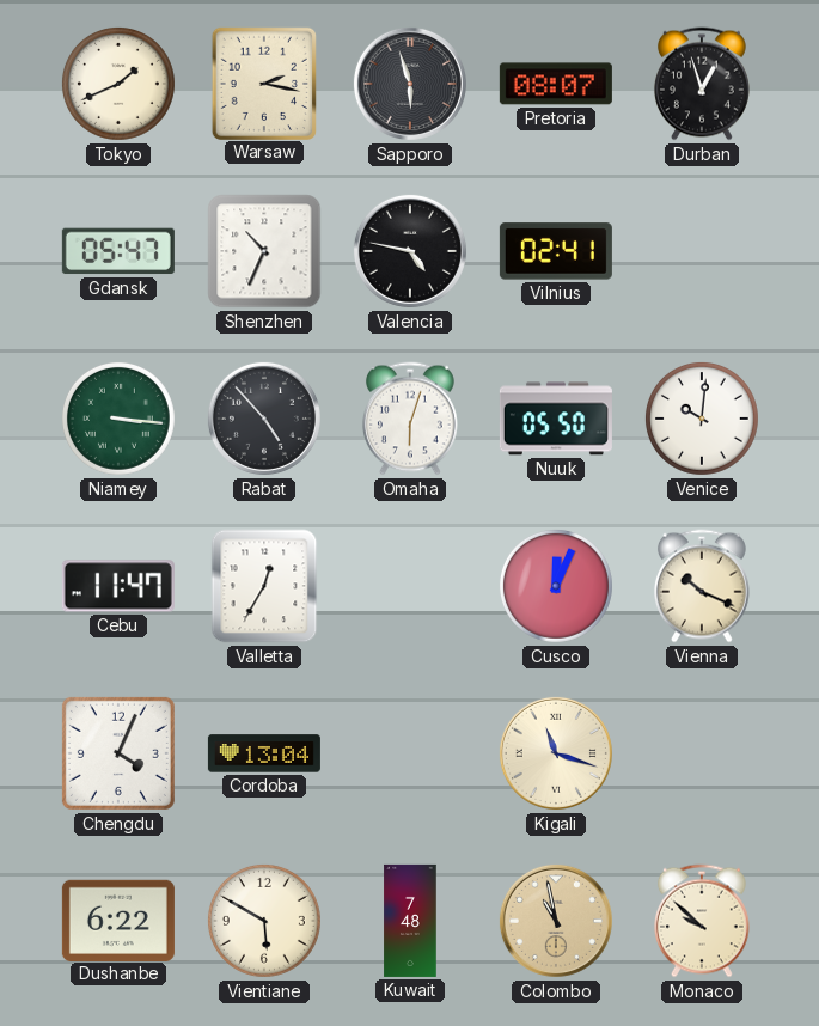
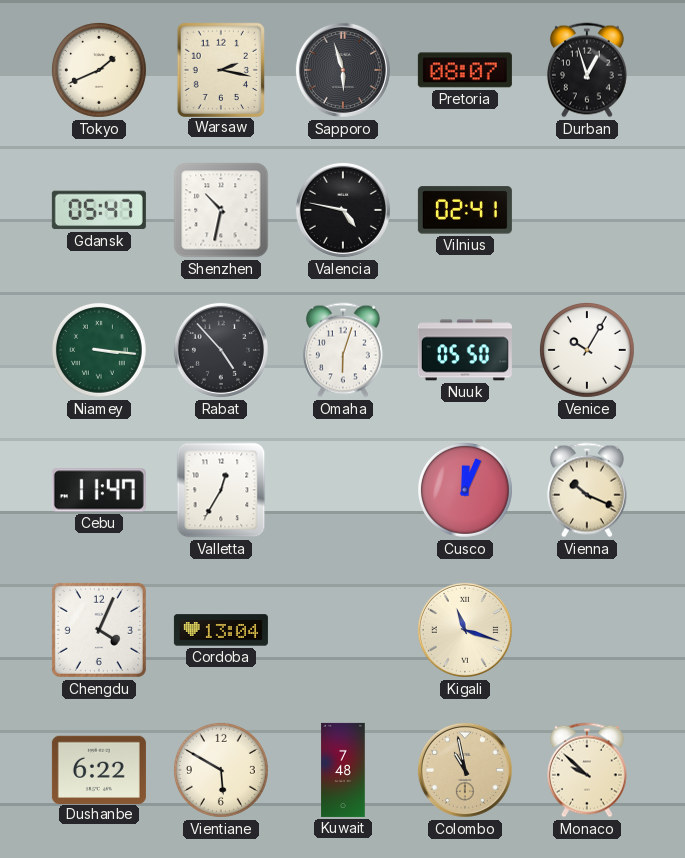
Shenzhen: 10:34 -> 10:32 (221, 210)
Venice: 10:01 -> 10:05 (587, 350)
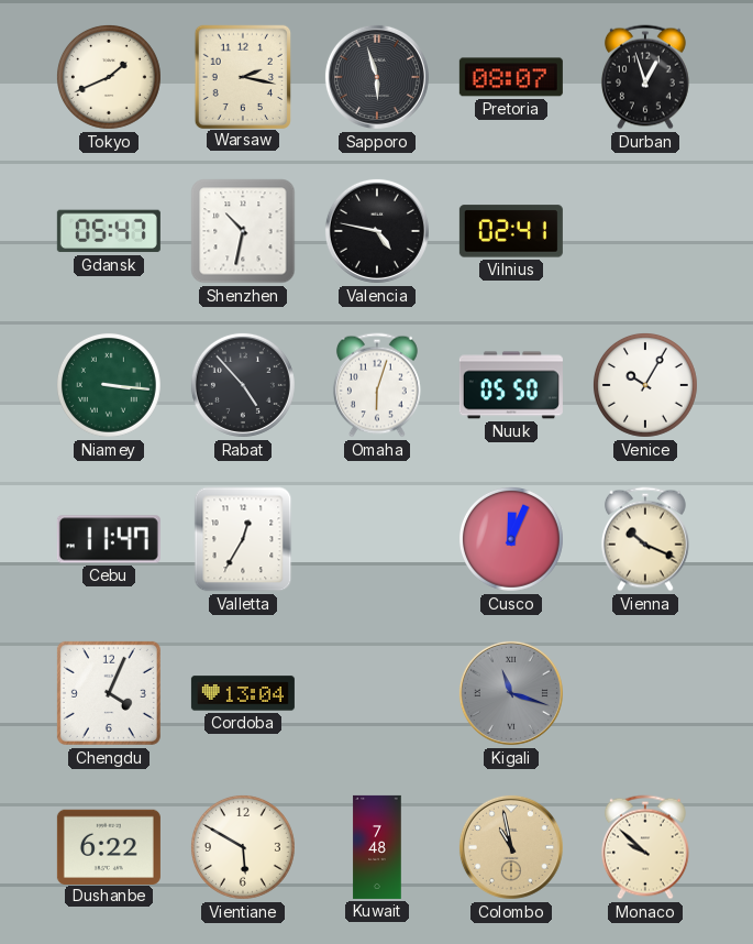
Kigali dial: cream -> grey (511, 693)
